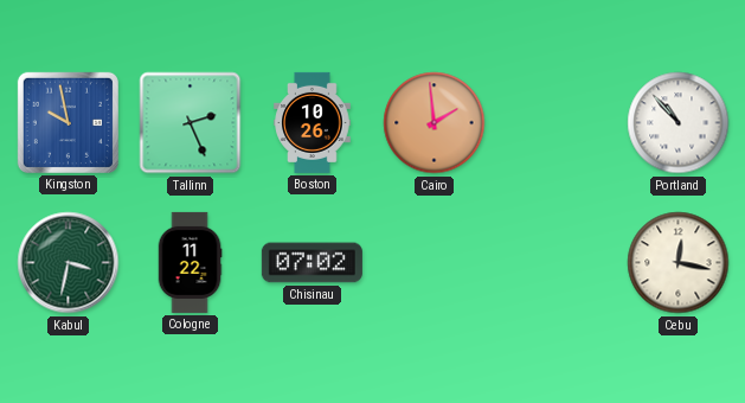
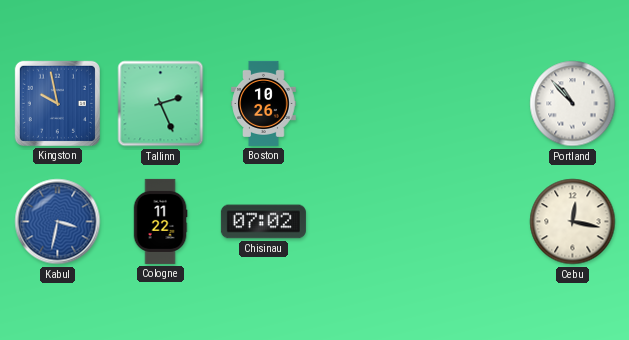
Cairo: 1:59 -> none (435, 123)
Kabul dial: green -> blue (58, 222)
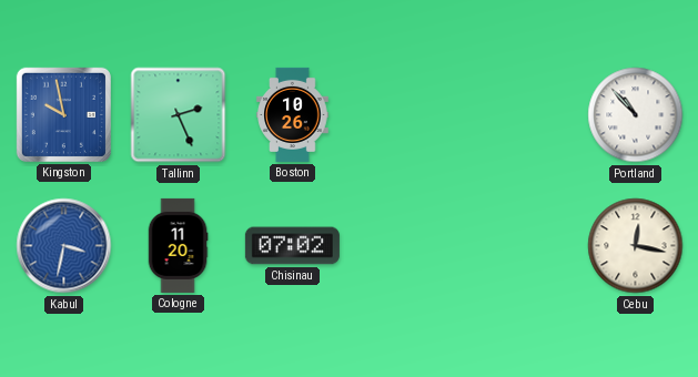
Cologne: 11:22 -> 11:20 (178, 245)
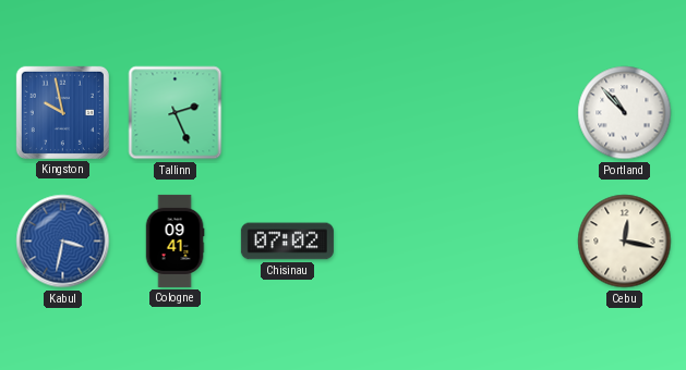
Boston: 10:26 -> none (293, 114)
Cologne: 11:20 -> 09:41 (174, 240)
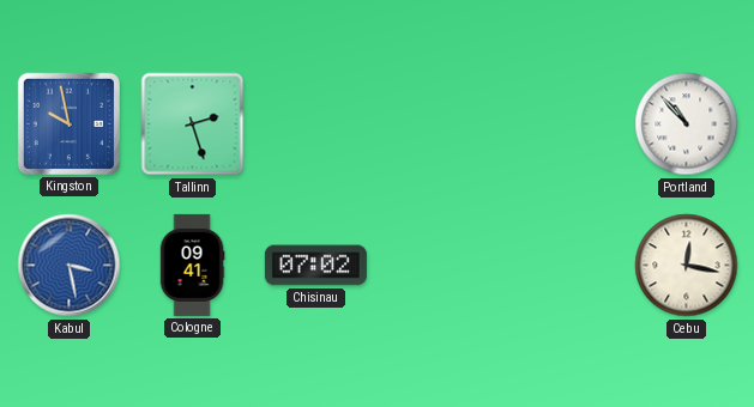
Tallinn: 2:26 -> 2:27 (193, 124)
Kabul: 3:32 -> 3:28 (70, 266)
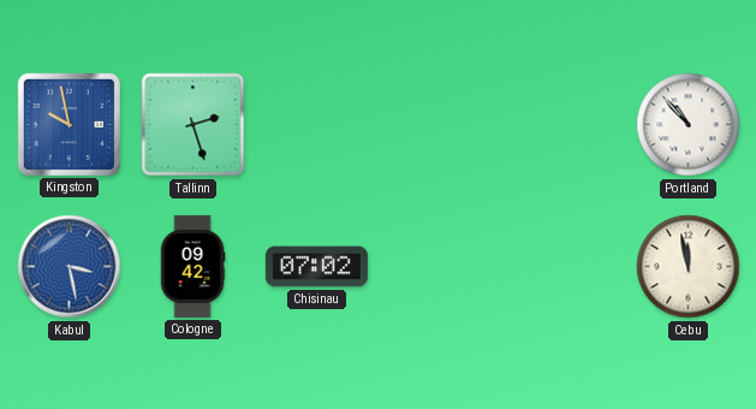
Cologne: 09:41 -> 09:42 (192, 266)
Cebu: 12:17 -> 11:58 (689, 267)
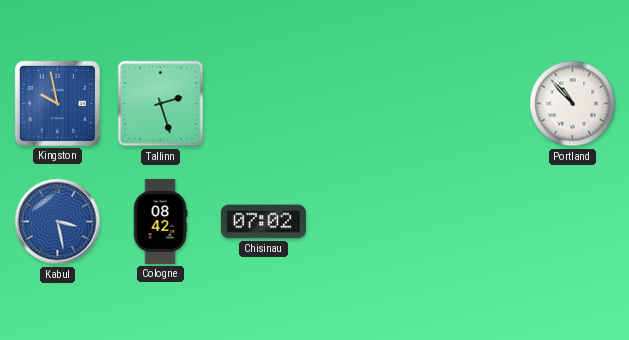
Cologne: 09:42 -> 08:42 (160, 221)
Cebu: 11:58 -> none (689, 267)
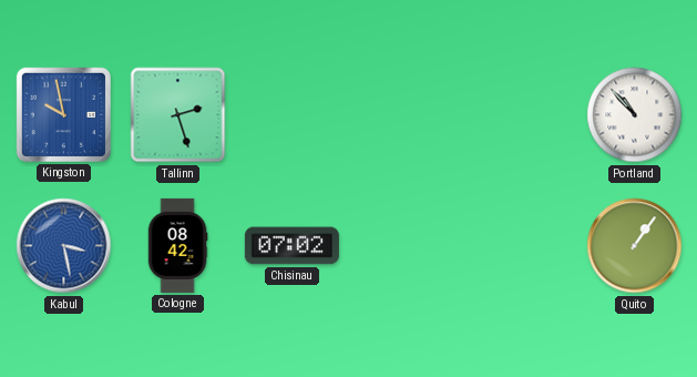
Quito: none -> 1:06 (635, 246)
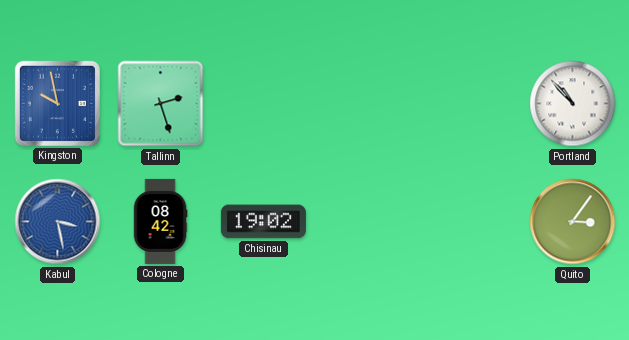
Chisinau: 07:02 -> 19:02 (263, 222)
Quito: 1:06 -> 3:06 (573, 222)
